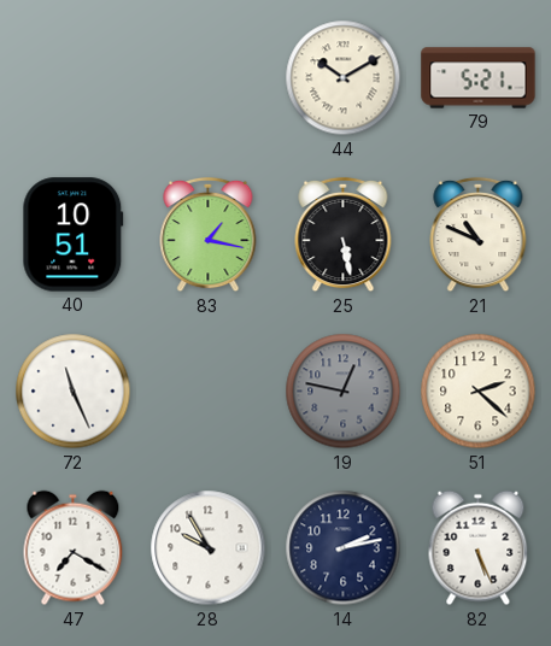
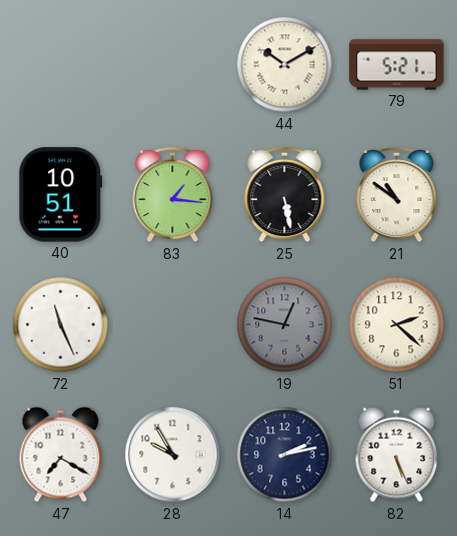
83: 1:17 -> 1:16 (173, 195)
21: 10:49 -> 10:51 (397, 195)
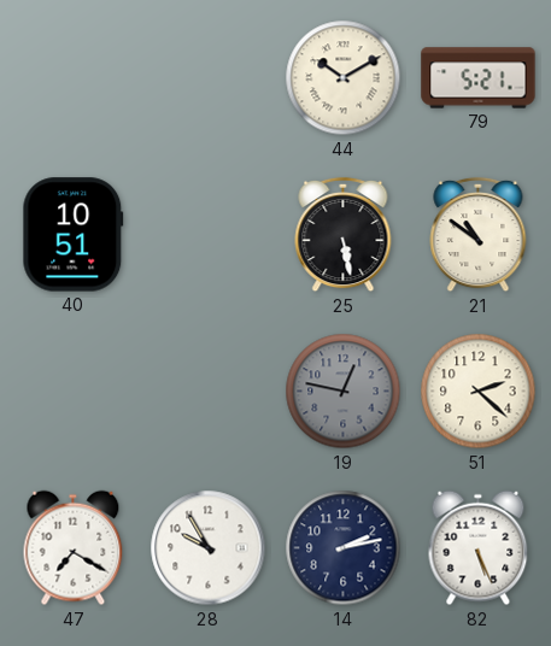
83: 1:16 -> none (173, 195)
72: 11:26 -> none (61, 325)
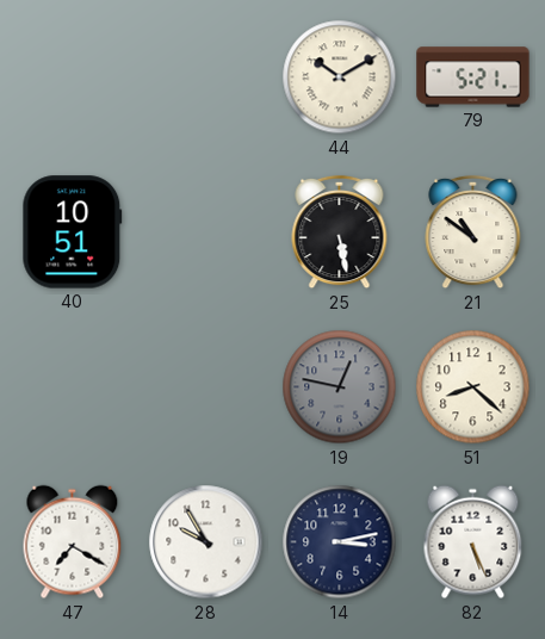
51: 2:22 -> 8:22 (473, 387)
14: 2:13 -> 3:13 (340, 542)
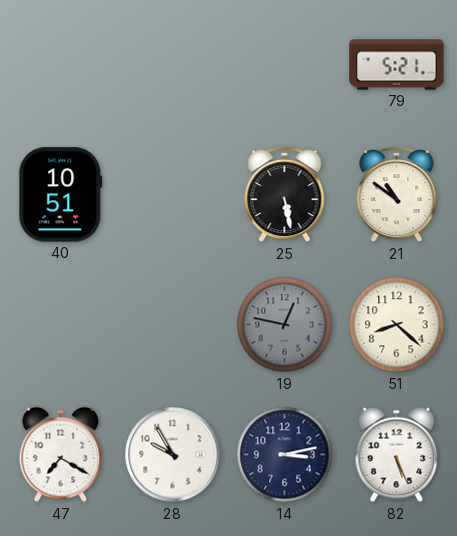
44: 10:10 -> none (340, 77)
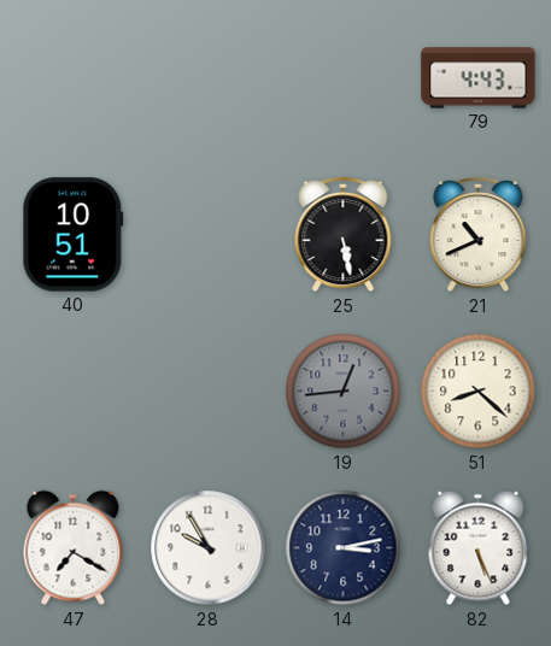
79: 5:21 -> 4:43 (479, 78)
21: 10:51 -> 10:41 (479, 235)
19: 12:47 -> 12:44 (344, 392)
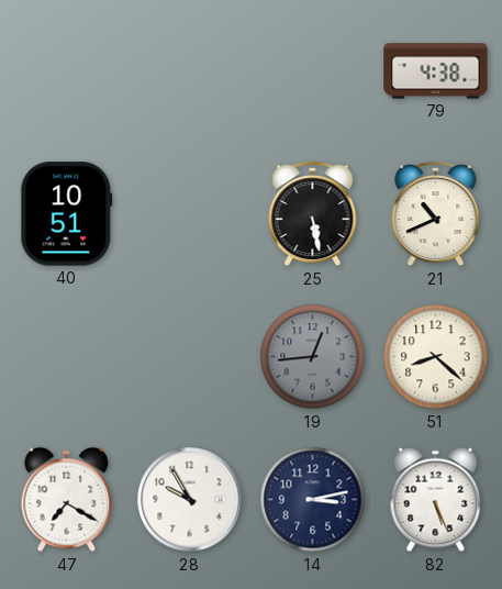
79: 4:43 -> 4:38 (436, 71)
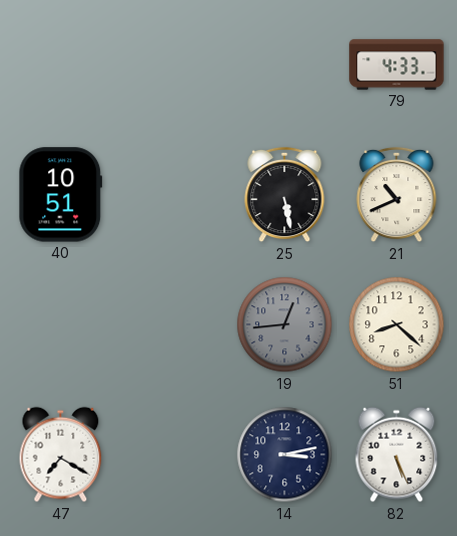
79: 4:38 -> 4:33 (397, 65)
28: 9:55 -> none (190, 500)
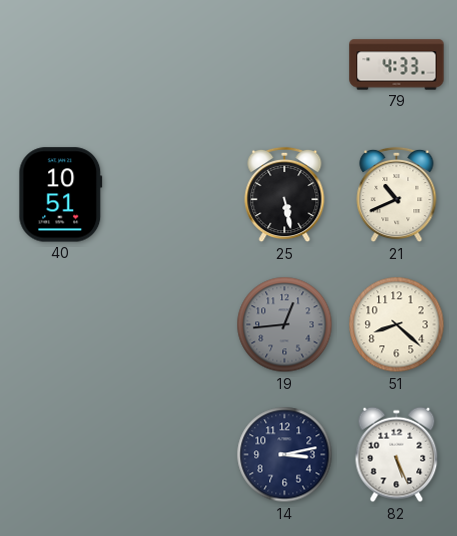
47: 7:20 -> none (61, 455)
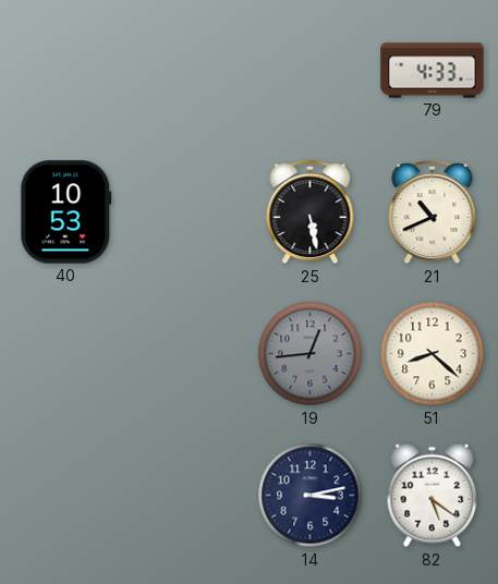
40: 10:51 -> 10:53 (66, 212)
82: 5:26 -> 5:21 (433, 496)
